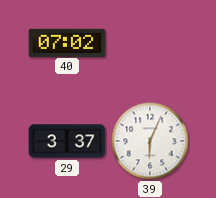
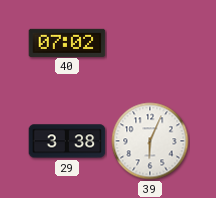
29: 3:37 -> 3:38 (67, 141)
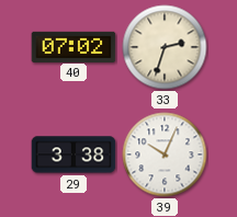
33: none -> 2:33 (165, 47)
39: 6:04 -> 10:04 (165, 155)
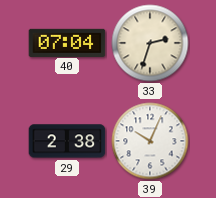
40: 07:02 -> 07:04 (67, 42)
29: 3:38 -> 2:38 (67, 141)
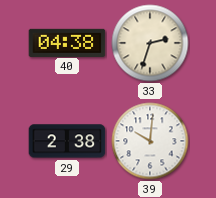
40: 07:04 -> 04:38 (67, 42)
39: 10:04 -> 10:01 (150, 141)
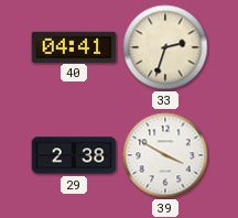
40: 04:38 -> 04:41 (74, 46)
39: 10:01 -> 3:50 (165, 155)
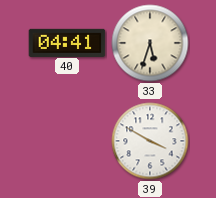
33: 2:33 -> 5:33 (150, 43)
29: 2:38 -> none (74, 155)
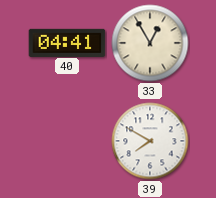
33: 5:33 -> 12:55 (150, 43)
39: 3:50 -> 7:50 (150, 141)
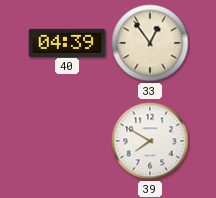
40: 04:41 -> 04:39 (67, 42)
33: 12:55 -> 12:54 (150, 43)
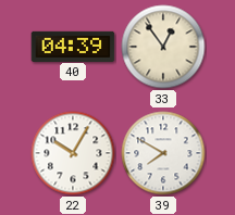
22: none -> 10:05 (73, 153)
